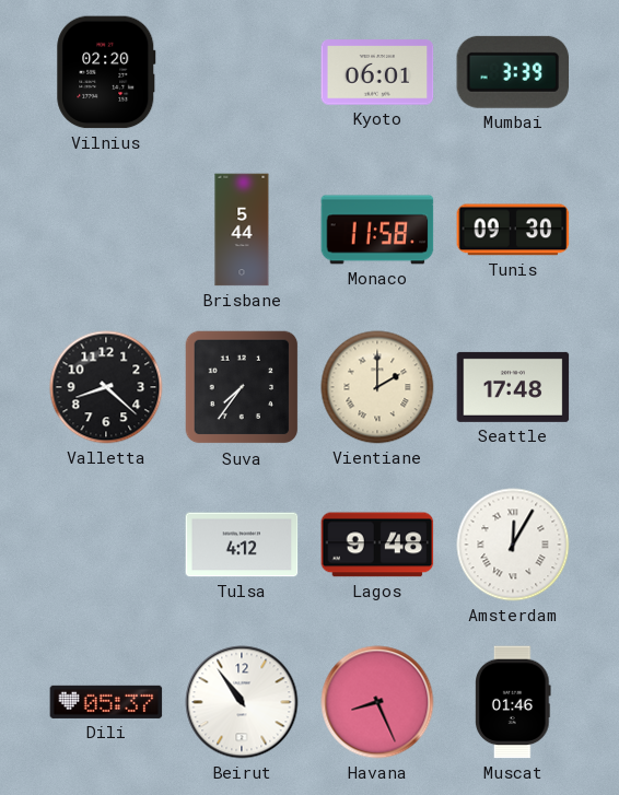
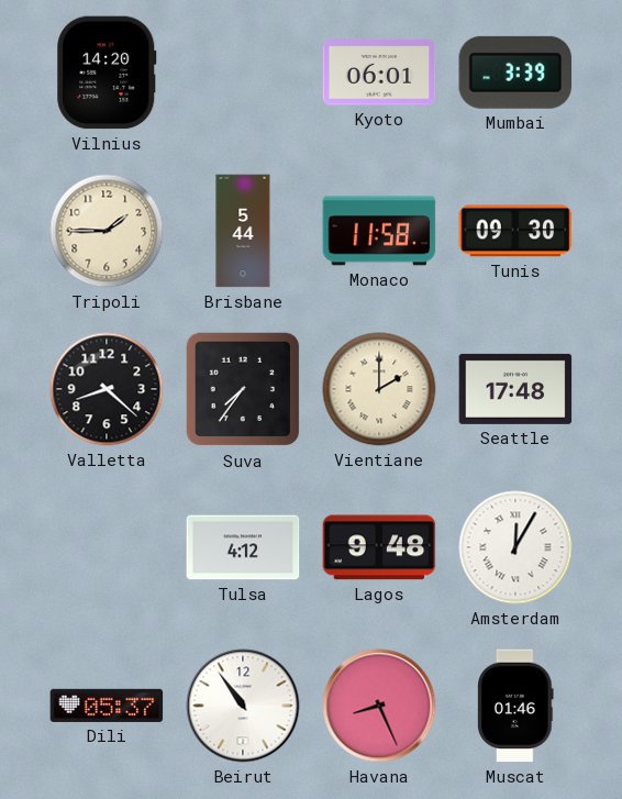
Vilnius: 02:20 -> 14:20 (107, 73)
Tripoli: none -> 1:45 (107, 231)
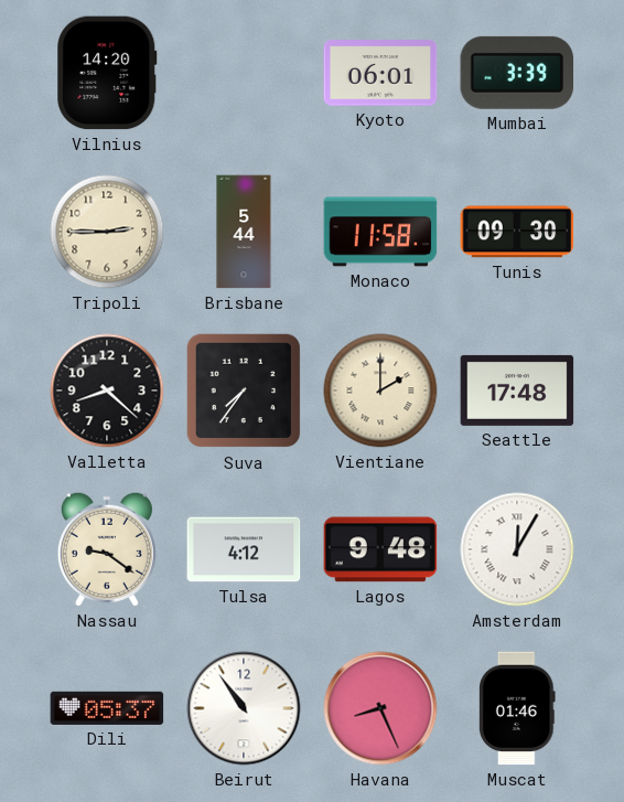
Tripoli: 1:45 -> 2:45 (107, 232)
Nassau: none -> 9:21 (107, 549)
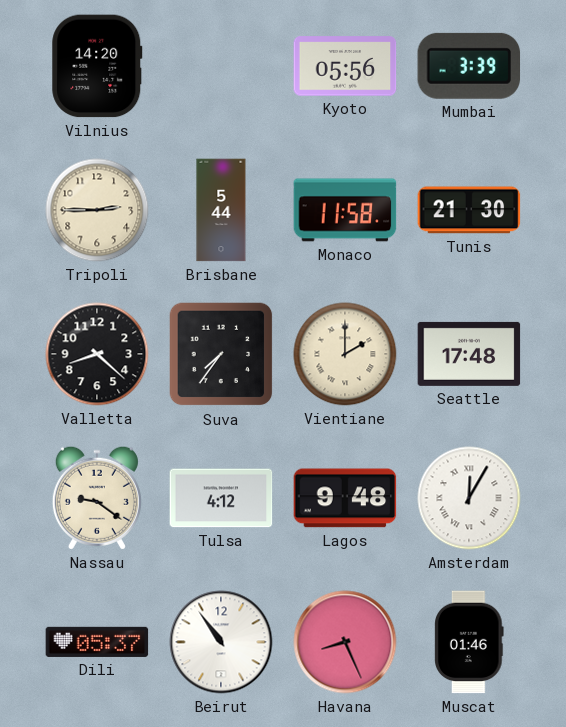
Kyoto: 06:01 -> 05:56 (345, 66)
Tunis: 09:30 -> 21:30 (469, 210)
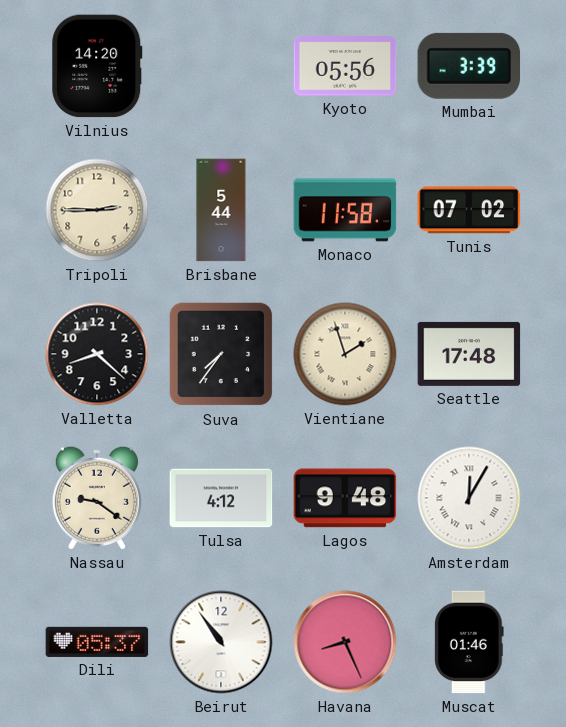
Tunis: 21:30 -> 07:02 (469, 210)
Vientiane: 2:00 -> 1:57 (345, 354)
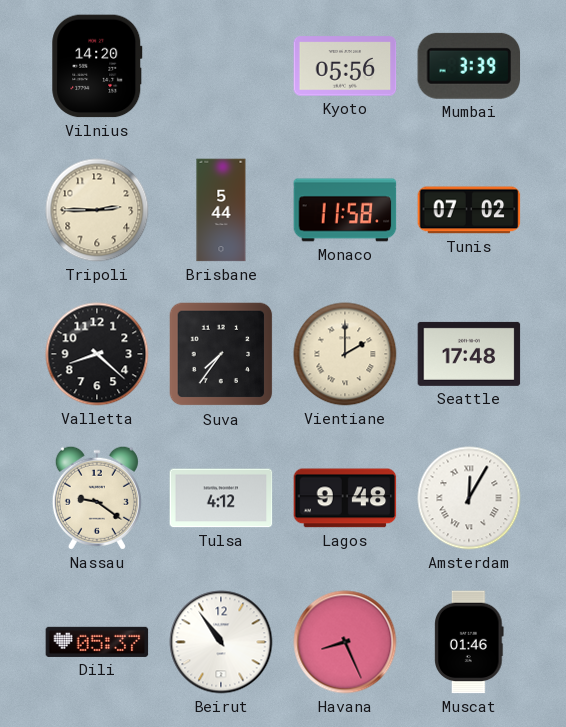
Vientiane: 1:57 -> 2:00 (345, 354)
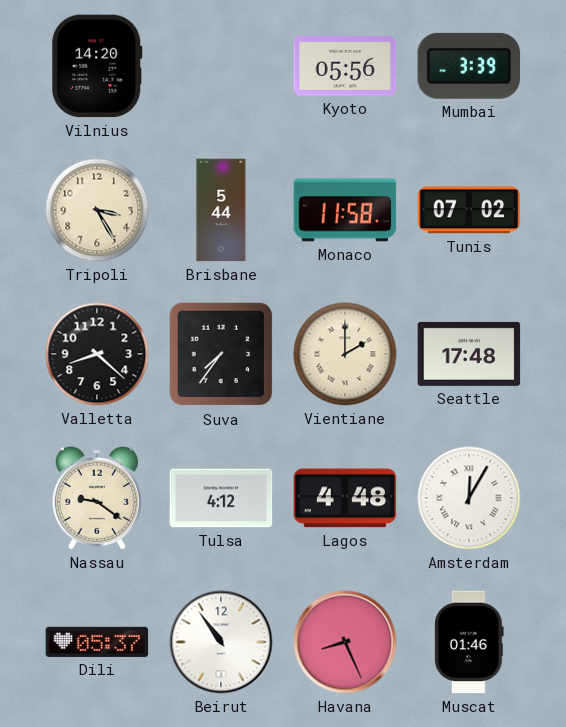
Tripoli: 2:45 -> 3:25 (97, 210)
Lagos: 9:48 -> 4:48 (345, 498)
